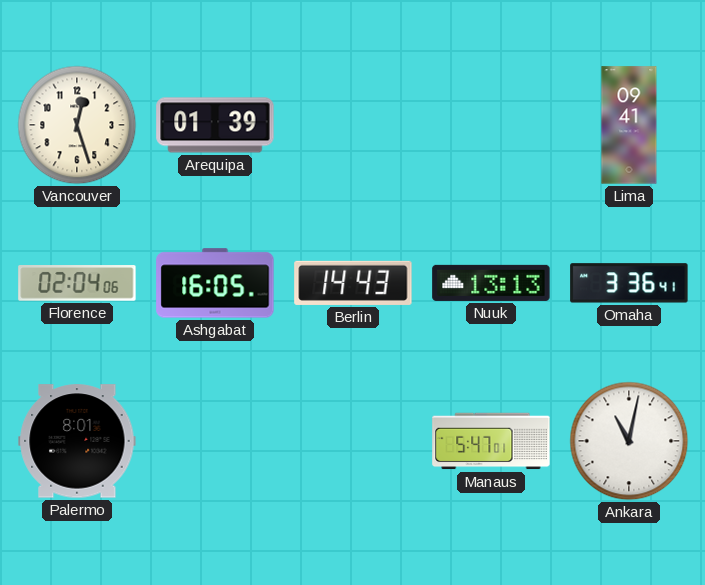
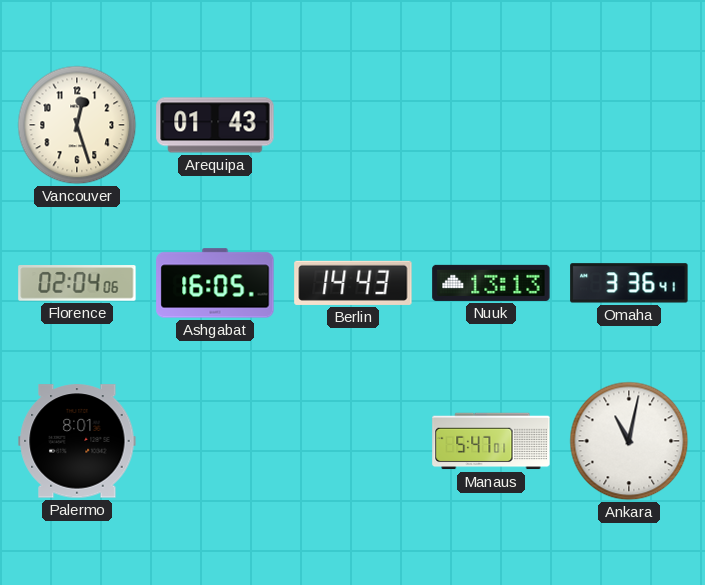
Arequipa: 01:39 -> 01:43 (215, 125)
Lima: 09:41 -> none (629, 125)
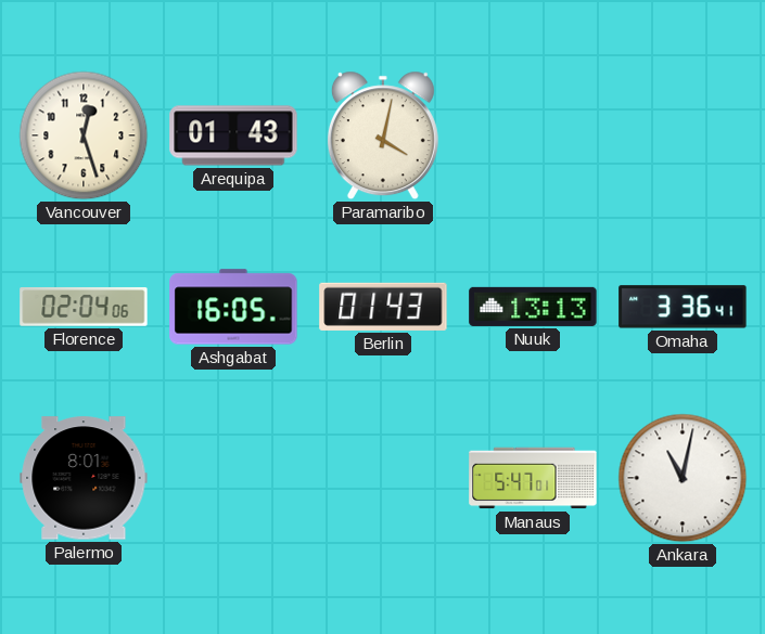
Paramaribo: none -> 4:02 (383, 135)
Berlin: 14:43 -> 01:43 (383, 307)
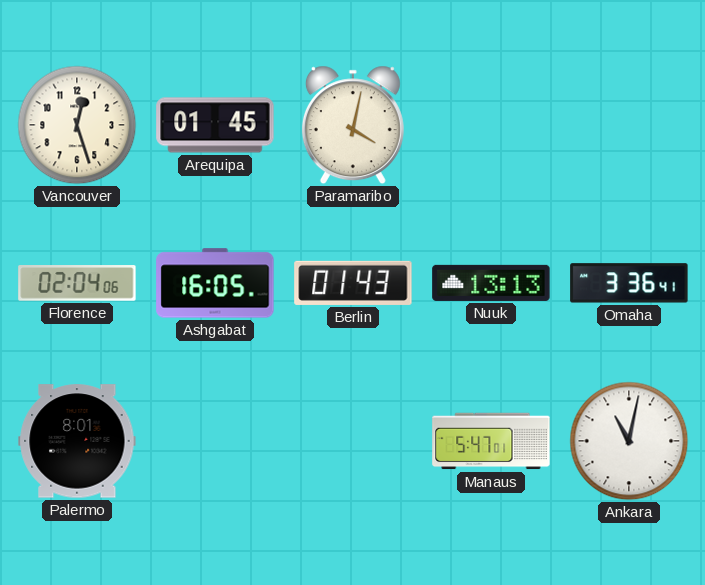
Arequipa: 01:43 -> 01:45 (215, 125)
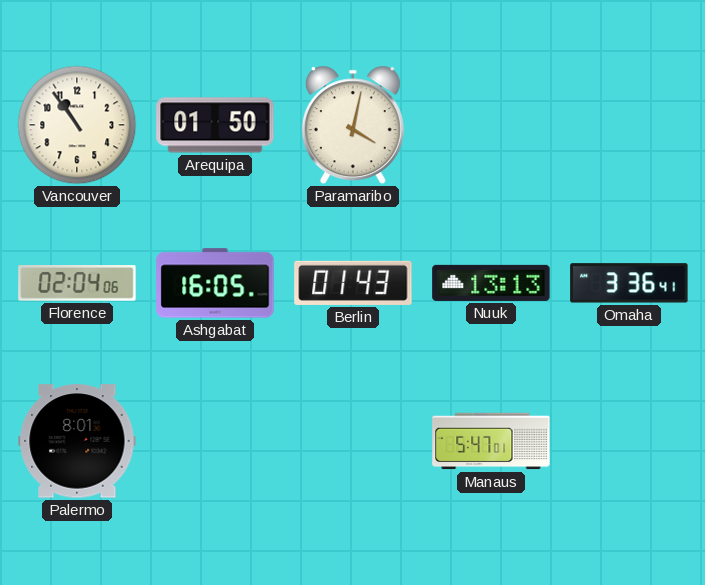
Vancouver: 12:27 -> 10:54 (77, 125)
Arequipa: 01:45 -> 01:50 (215, 125)
Ankara: 11:02 -> none (629, 441)
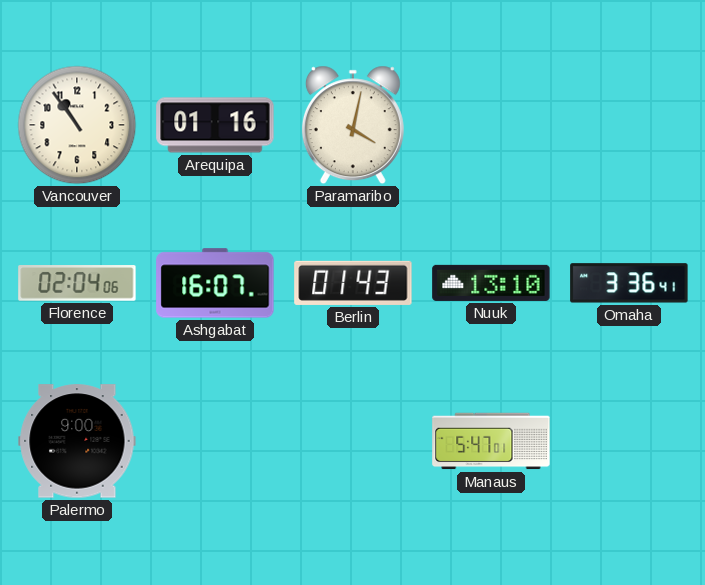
Arequipa: 01:50 -> 01:16 (215, 125)
Ashgabat: 16:05 -> 16:07 (215, 283)
Nuuk: 13:13 -> 13:10 (491, 283)
Palermo: 8:01 -> 9:00 (77, 441)
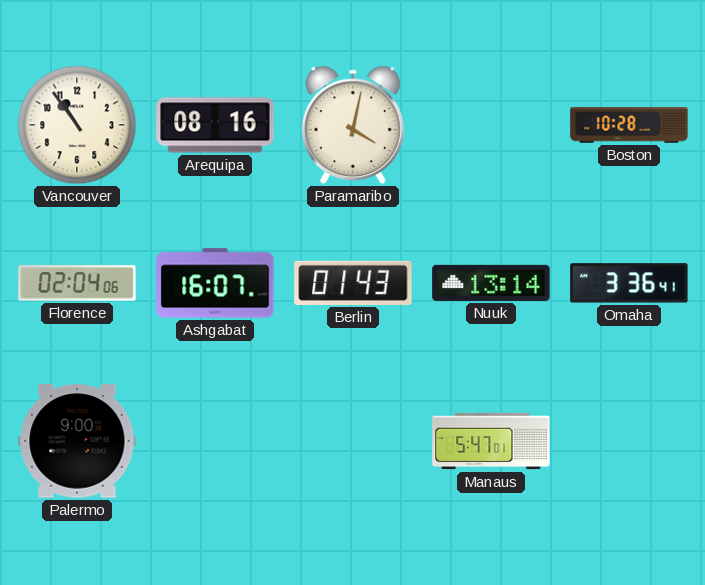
Arequipa: 01:16 -> 08:16 (215, 125)
Boston: none -> 10:28 (629, 125)
Nuuk: 13:10 -> 13:14 (491, 283)
